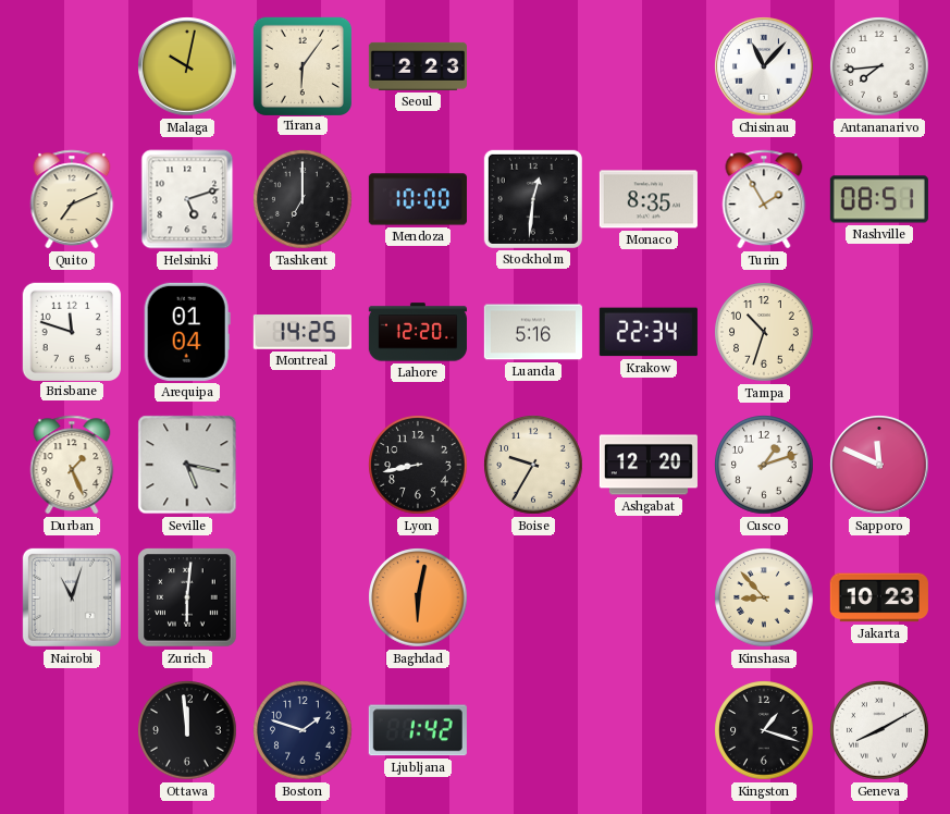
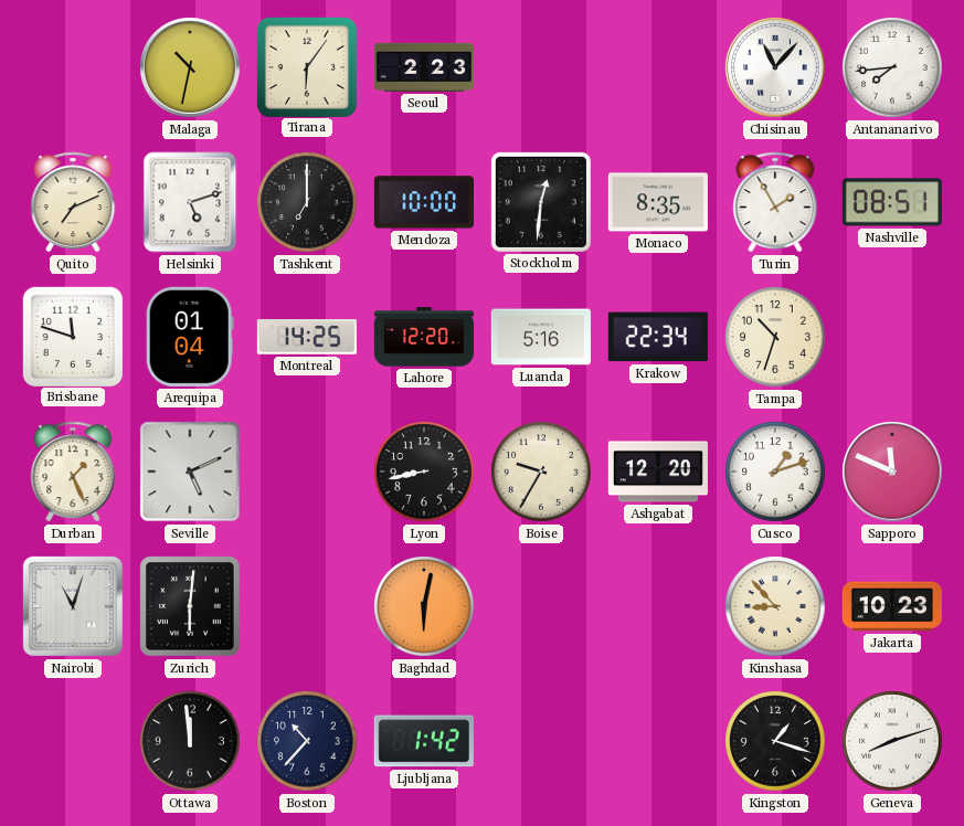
Malaga: 10:02 -> 10:32 (190, 67)
Seville: 5:17 -> 5:11 (190, 472)
Boston: 1:48 -> 10:37 (307, 741)
Geneva: 8:10 -> 8:12 (892, 741)
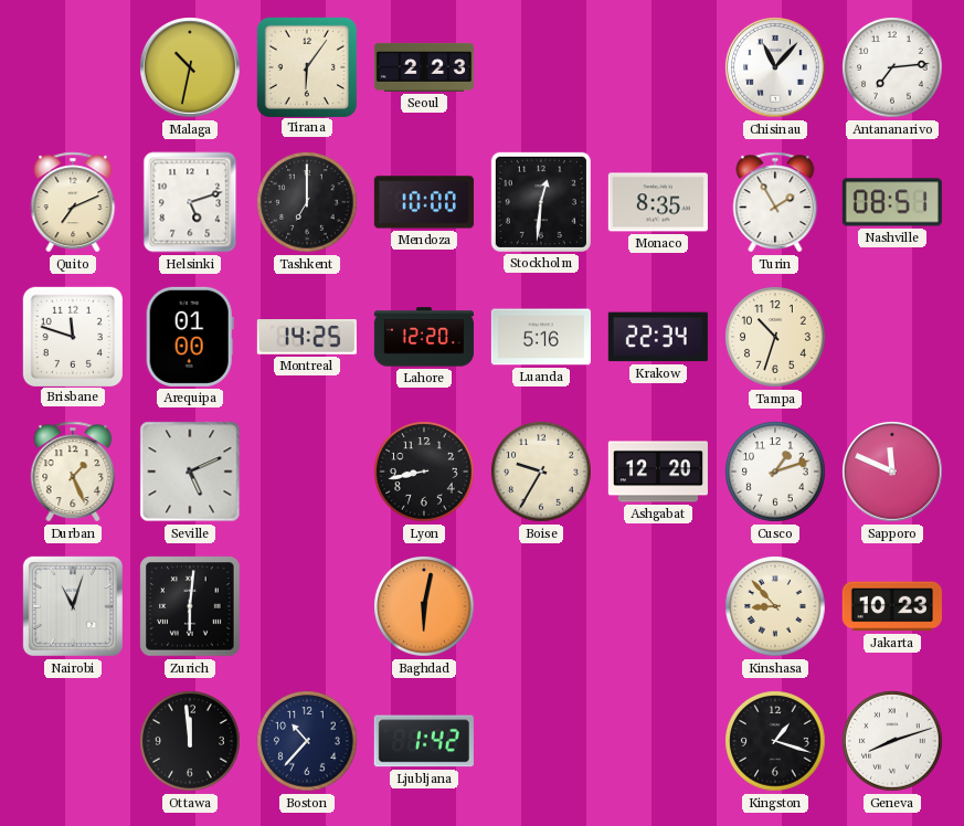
Antananarivo: 7:44 -> 7:14 (892, 67)
Arequipa: 01:04 -> 01:00 (190, 337)
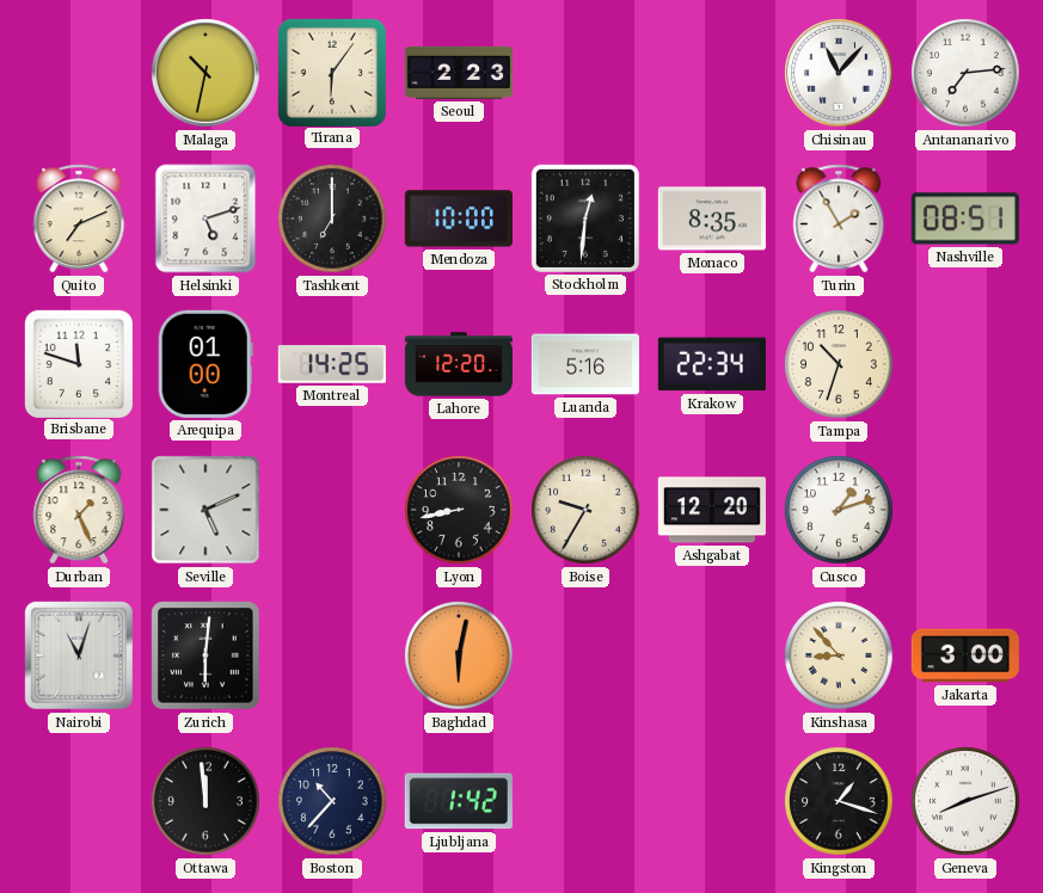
Sapporo: 11:49 -> none (892, 472)
Jakarta: 10:23 -> 3:00 (965, 655)
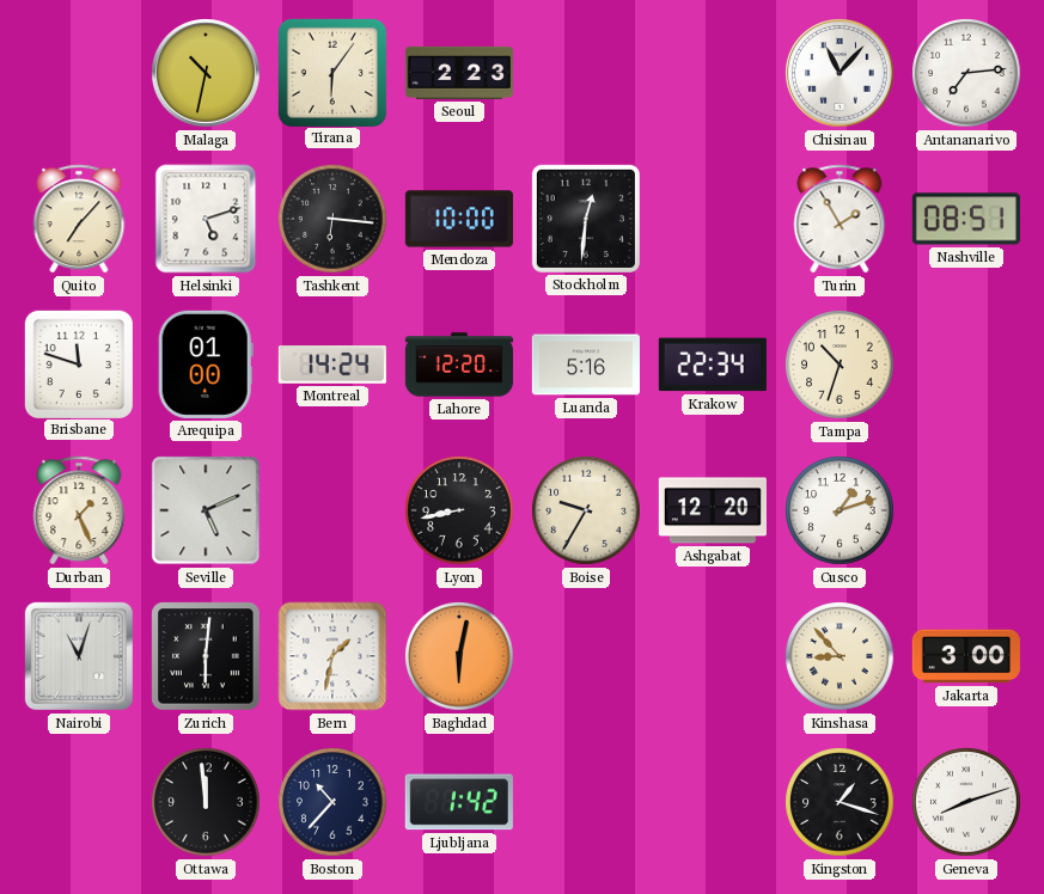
Quito: 7:11 -> 7:07 (79, 219)
Tashkent: 7:00 -> 6:16 (332, 219)
Monaco: 8:35 -> none (712, 218)
Montreal: 14:25 -> 14:24 (332, 366)
Bern: none -> 1:32 (332, 656)
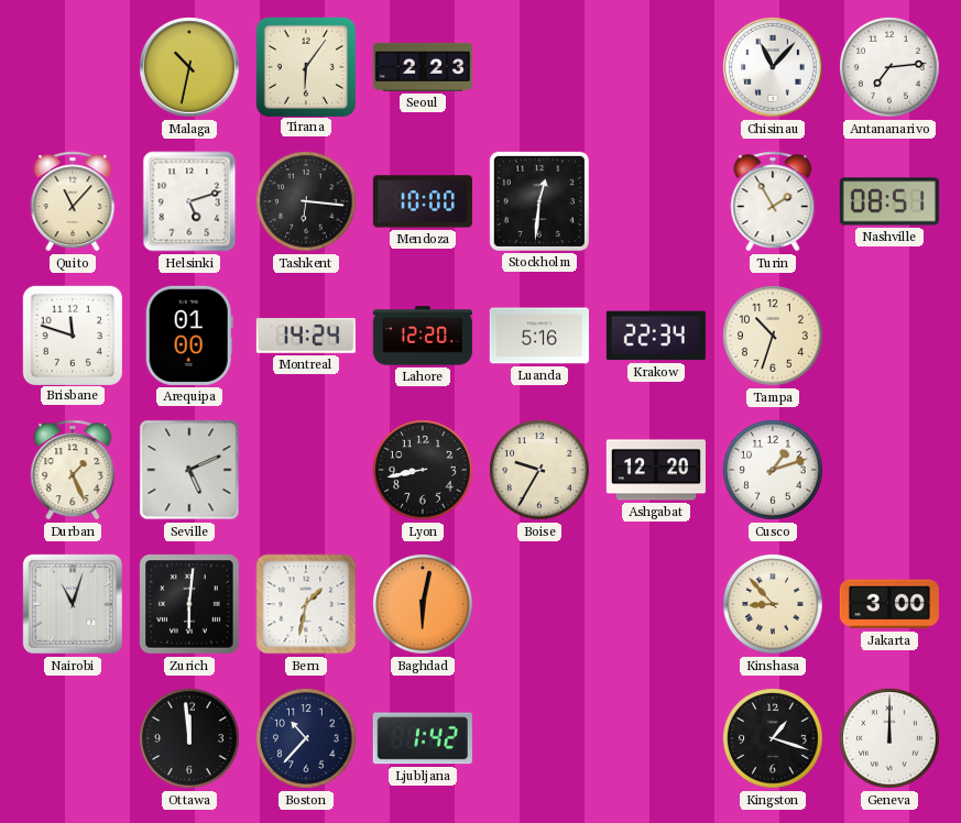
Quito: 7:07 -> 11:07 (73, 201)
Geneva: 8:12 -> 12:00 (889, 738)
